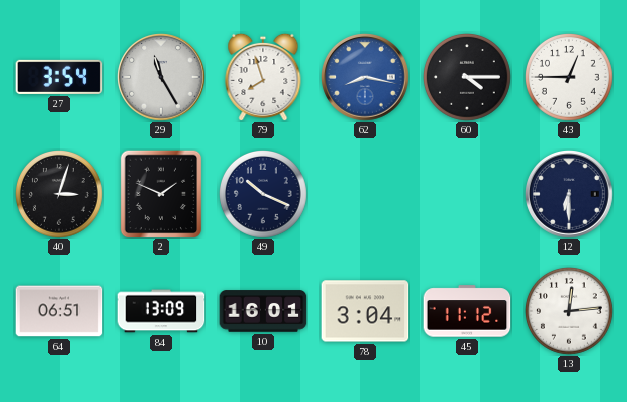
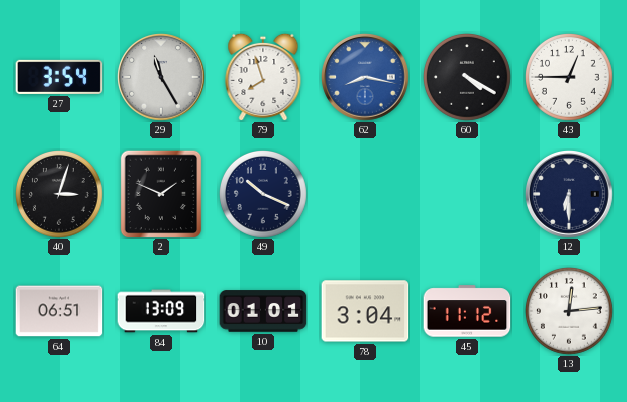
60: 4:15 -> 4:20 (468, 78)
10: 16:01 -> 01:01 (263, 311)
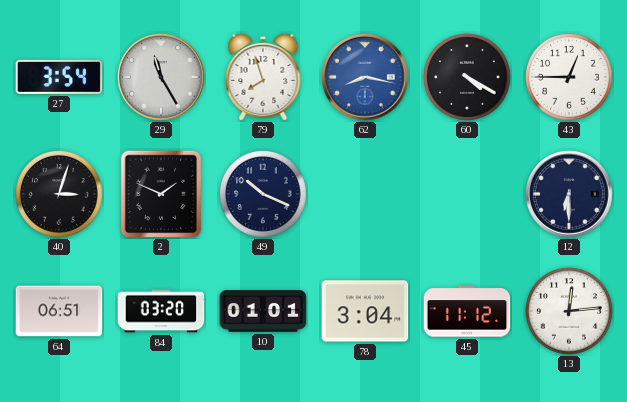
84: 13:09 -> 03:20 (161, 311)
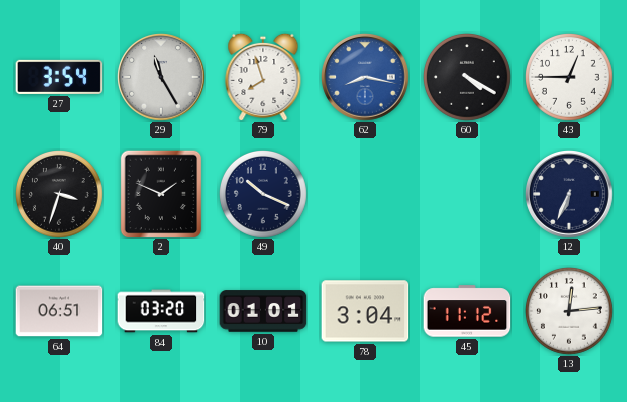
40: 3:03 -> 3:33 (60, 195)
12: 6:30 -> 6:34 (570, 195)
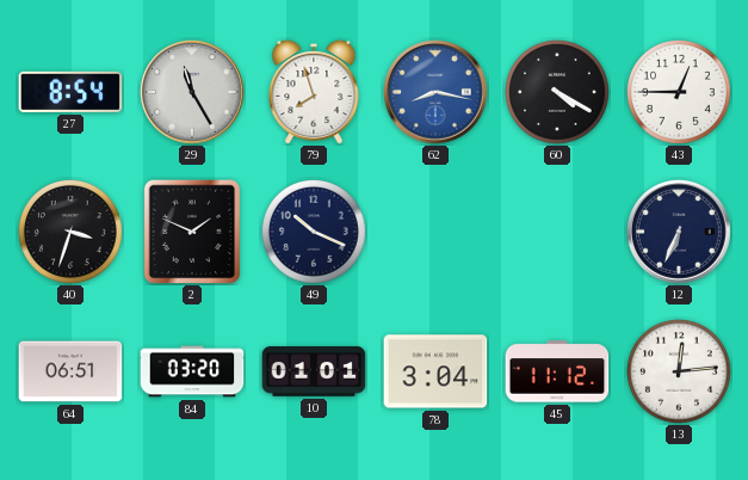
27: 3:54 -> 8:54 (70, 92)
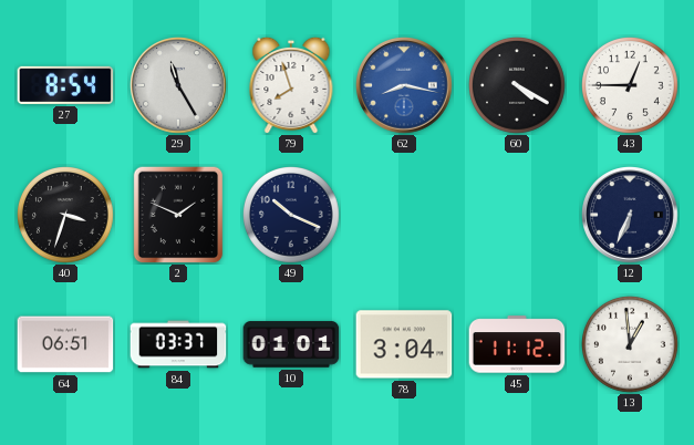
84: 03:20 -> 03:37 (178, 344)
13: 12:14 -> 12:59 (631, 345)
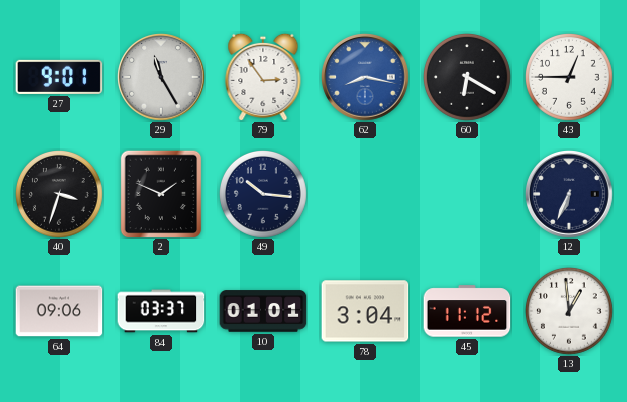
27: 8:54 -> 9:01 (59, 77)
79: 7:57 -> 2:54 (263, 77)
60: 4:20 -> 6:20 (468, 78)
49: 10:19 -> 10:16 (264, 195)
64: 06:51 -> 09:06 (59, 311)
